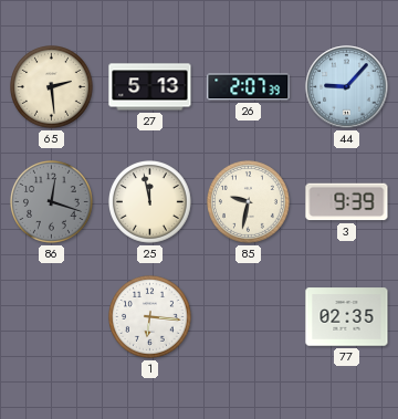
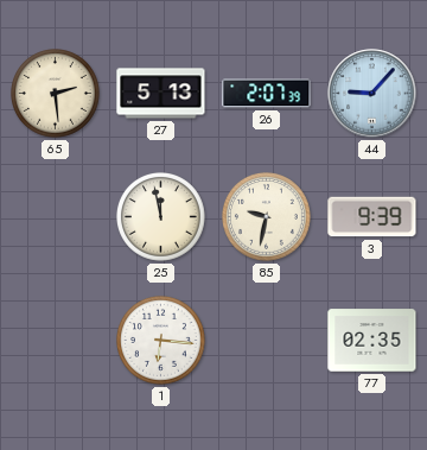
86: 12:18 -> none (52, 202)
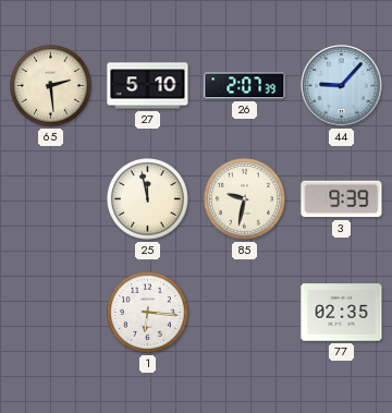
27: 5:13 -> 5:10 (148, 86)
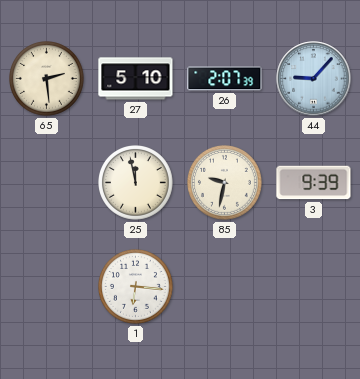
77: 02:35 -> none (342, 313)
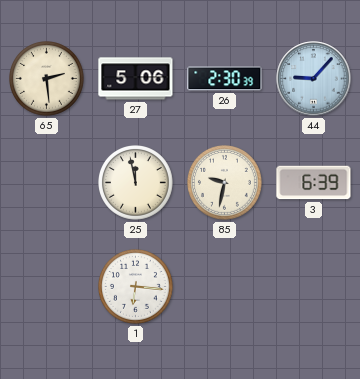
27: 5:10 -> 5:06 (136, 79)
26: 2:07 -> 2:30 (225, 79)
3: 9:39 -> 6:39 (314, 183)
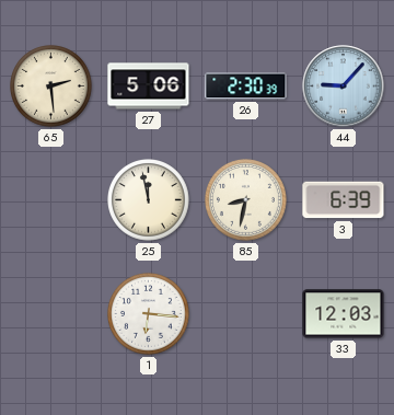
85: 9:32 -> 8:32 (246, 200)
33: none -> 12:03 (344, 314)
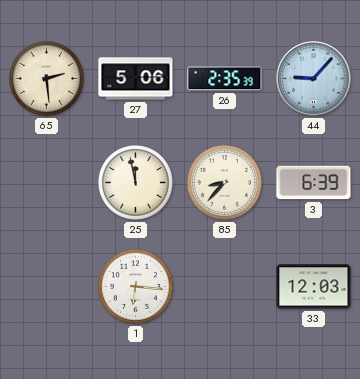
26: 2:30 -> 2:35 (225, 79)
85: 8:32 -> 8:37 (225, 183)
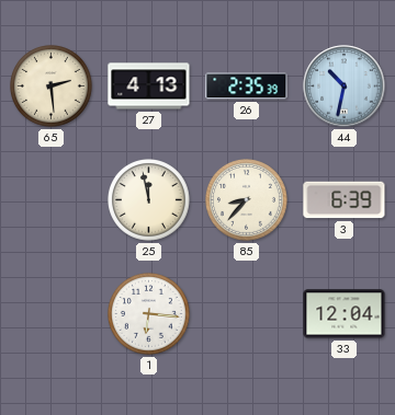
27: 5:06 -> 4:13 (149, 87)
44: 9:07 -> 10:32 (345, 87)
33: 12:03 -> 12:04 (345, 314)
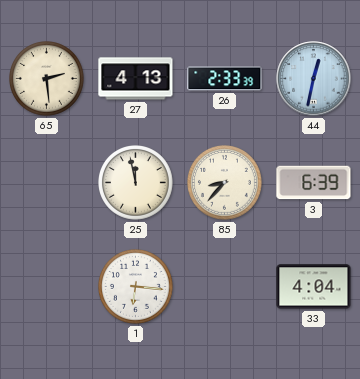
26: 2:35 -> 2:33 (225, 79)
44: 10:32 -> 12:32 (314, 79)
33: 12:04 -> 4:04 (314, 287)
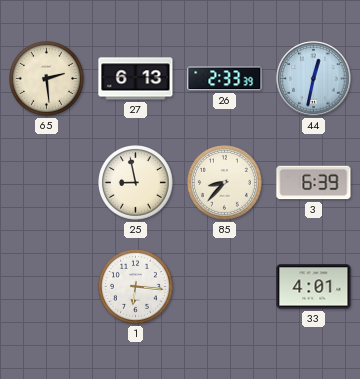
27: 4:13 -> 6:13 (136, 79)
25: 11:58 -> 8:58 (136, 183)
33: 4:04 -> 4:01 (314, 287)
